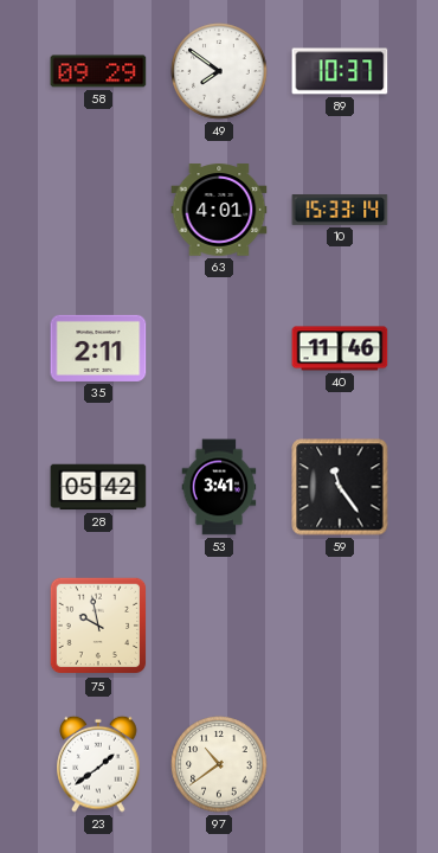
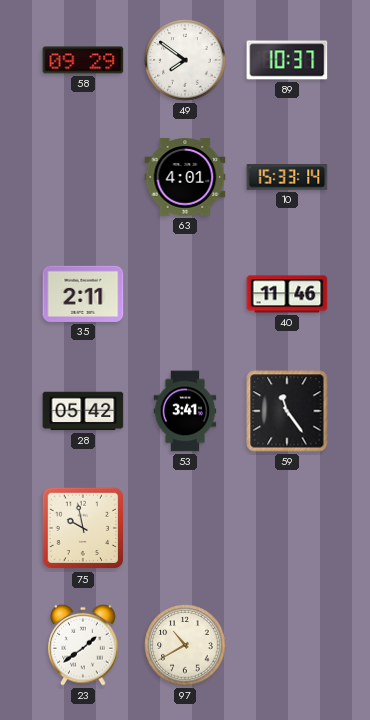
97: 10:39 -> 10:40 (185, 645)
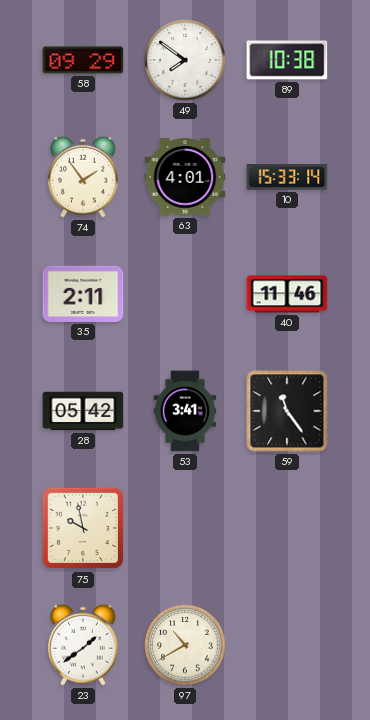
89: 10:37 -> 10:38 (287, 60)
74: none -> 1:54 (83, 177)
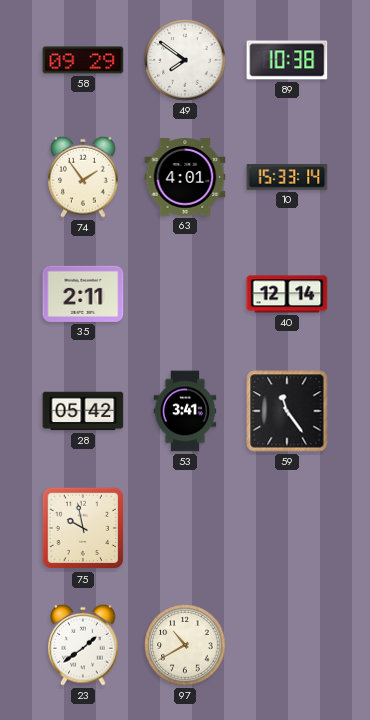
40: 11:46 -> 12:14 (287, 294)
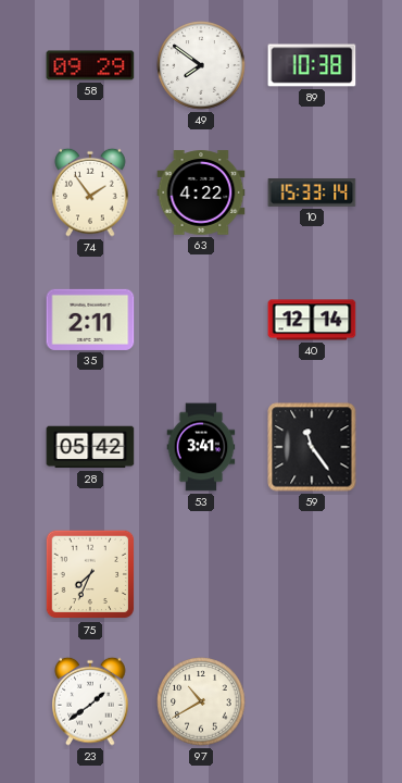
63: 4:01 -> 4:22 (201, 192)
75: 9:58 -> 7:34 (90, 574)
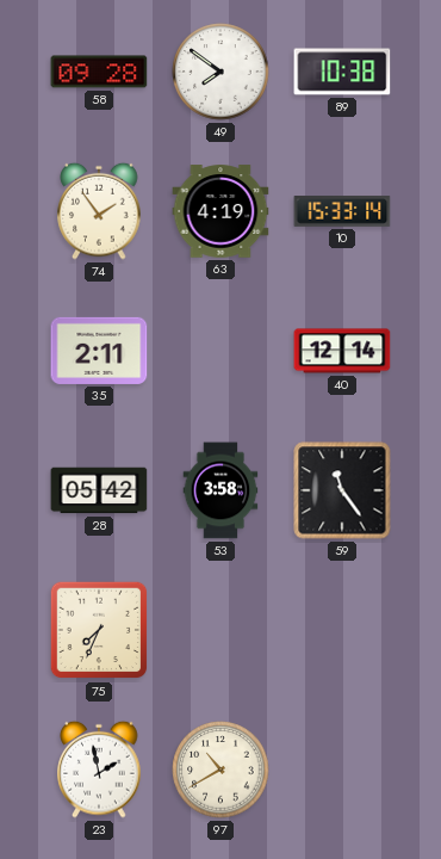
58: 09:29 -> 09:28 (99, 72)
63: 4:22 -> 4:19 (220, 211)
53: 3:41 -> 3:58 (220, 490)
23: 1:39 -> 1:58 (99, 770)
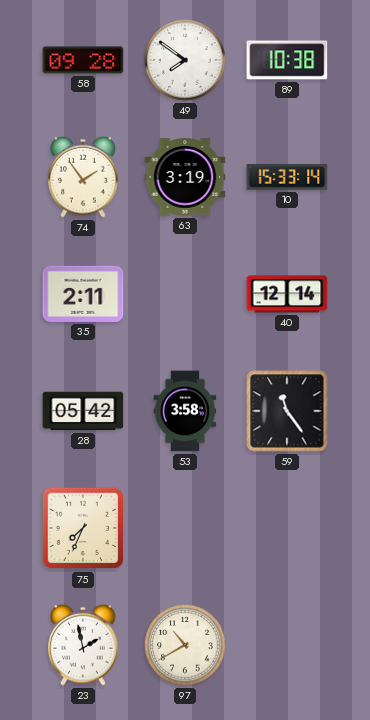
63: 4:19 -> 3:19 (185, 177)
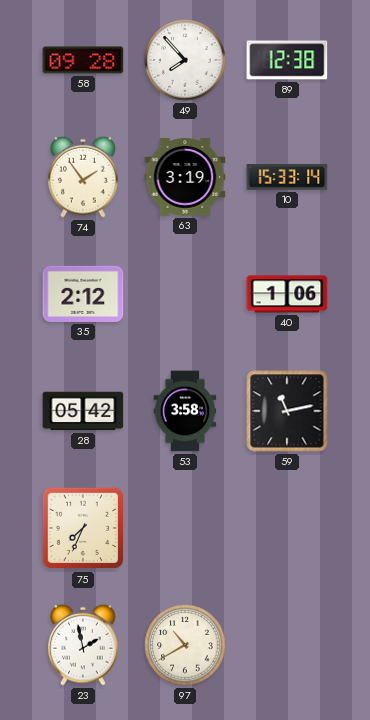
49: 7:51 -> 7:53 (185, 60)
89: 10:38 -> 12:38 (287, 60)
35: 2:11 -> 2:12 (83, 294)
40: 12:14 -> 1:06 (287, 294)
59: 11:24 -> 11:13 (287, 411)
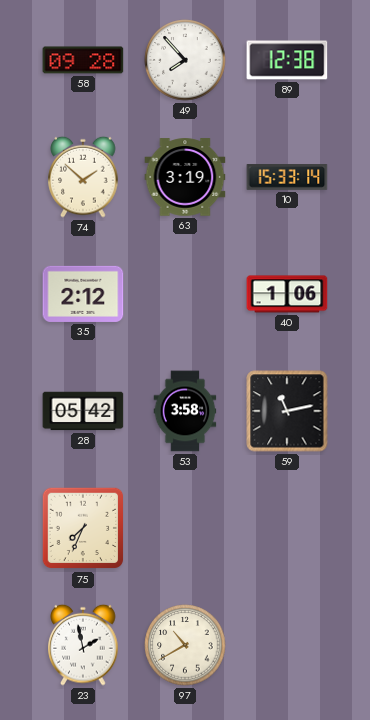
74: 1:54 -> 1:52 (83, 177)
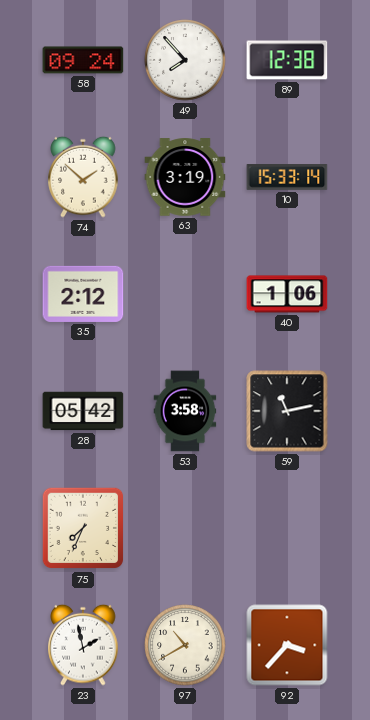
58: 09:28 -> 09:24 (83, 60)
92: none -> 3:37 (287, 645)
